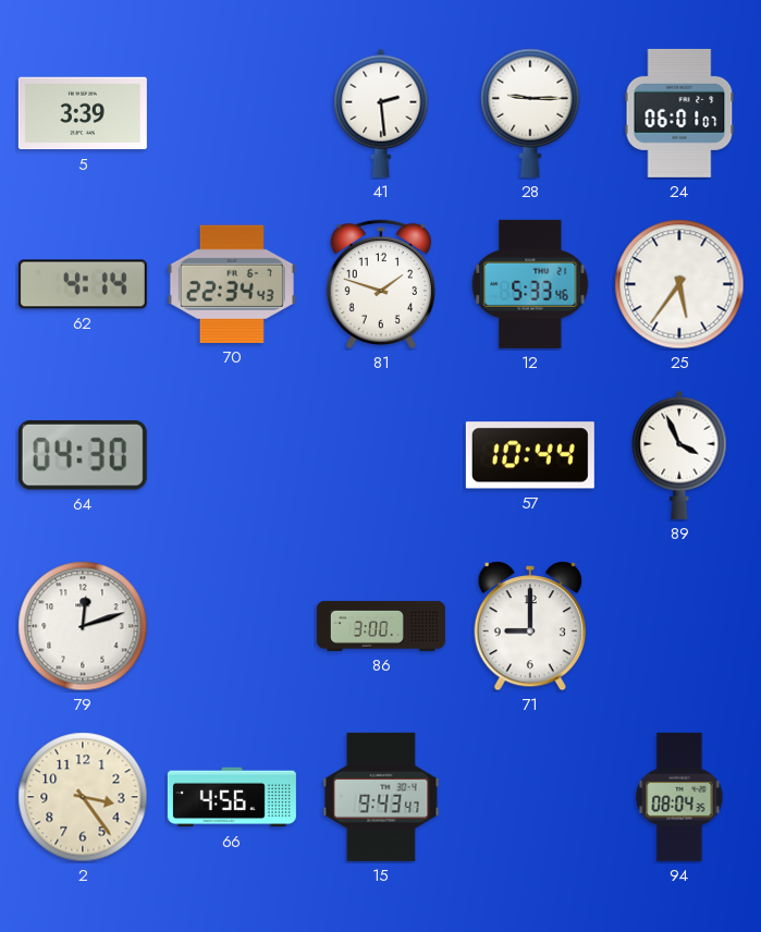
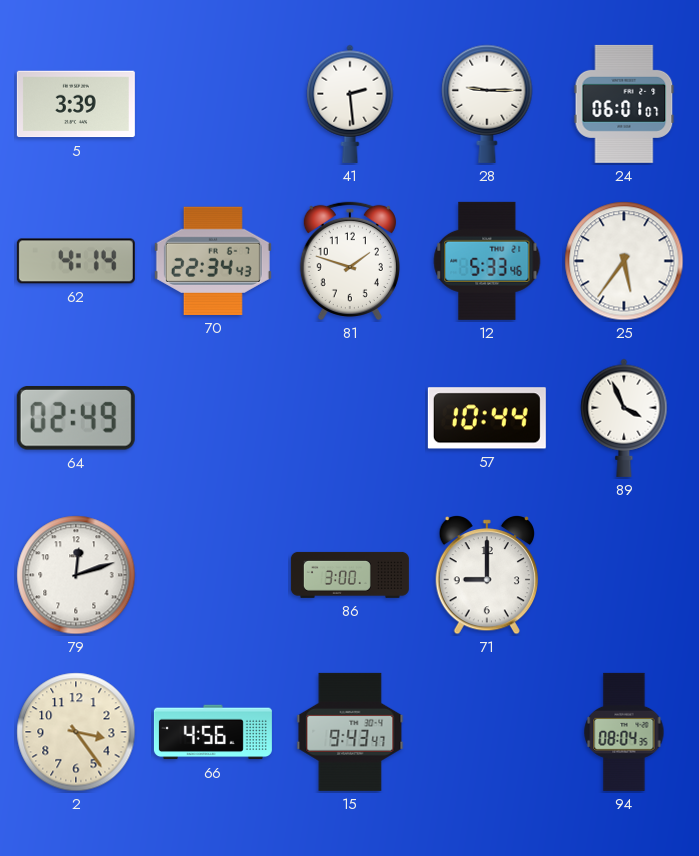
64: 04:30 -> 02:49 (76, 419)
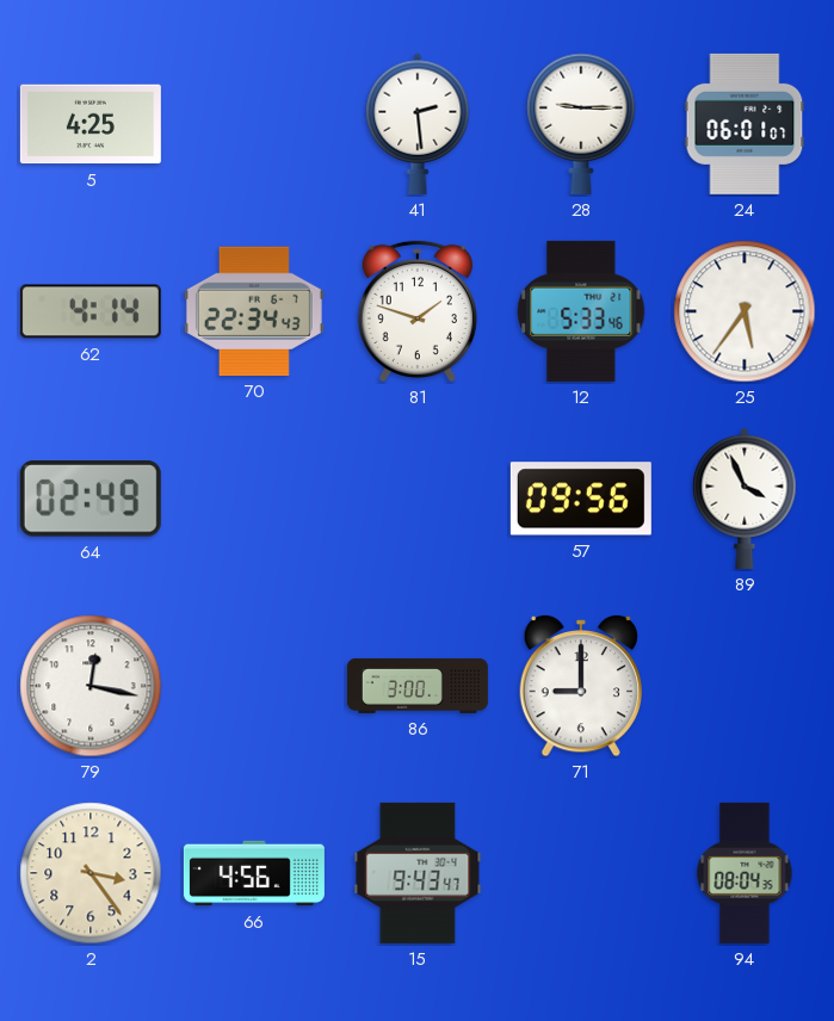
5: 3:39 -> 4:25 (91, 124)
57: 10:44 -> 09:56 (581, 499)
79: 12:12 -> 12:17 (91, 686)
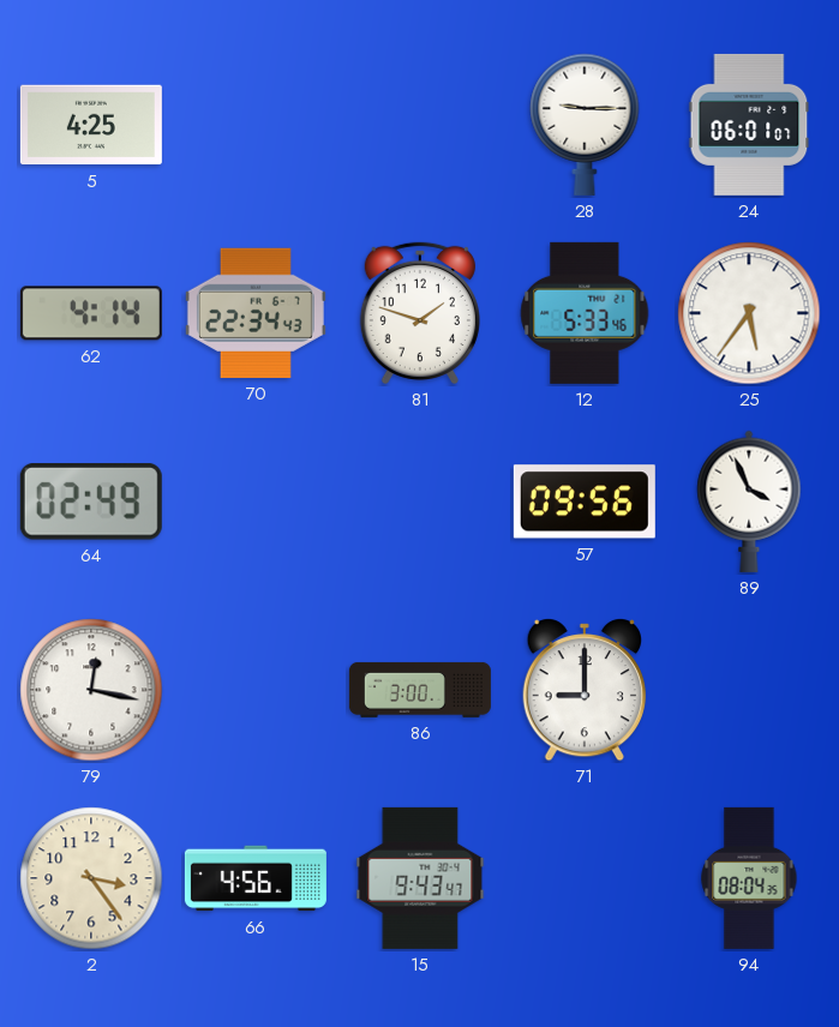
41: 2:29 -> none (418, 124)
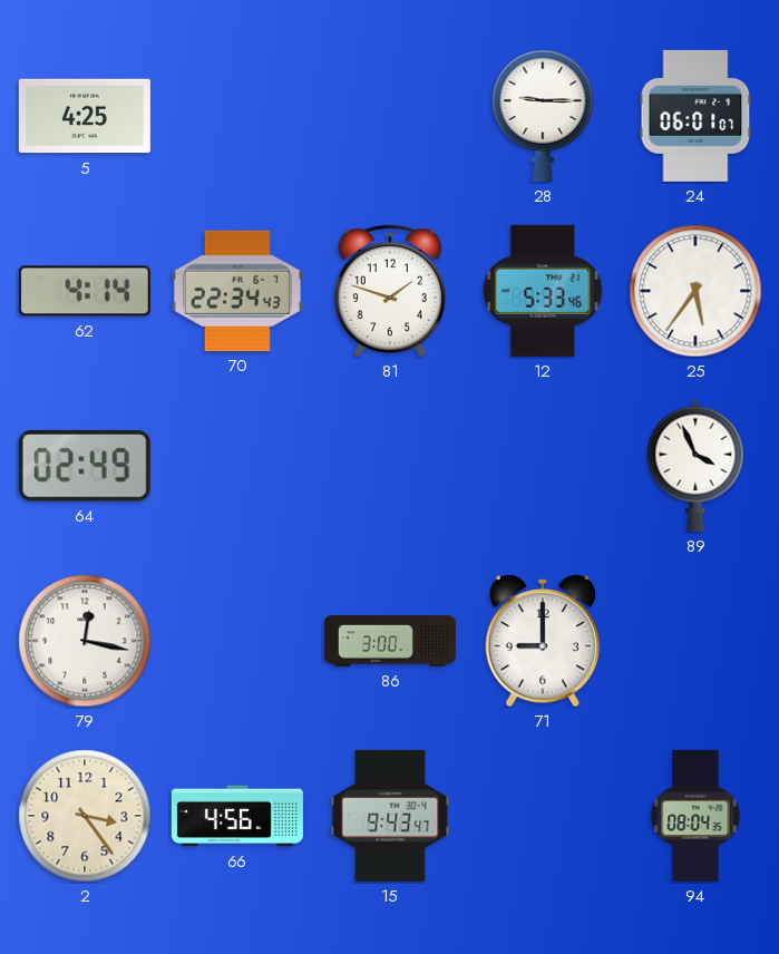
57: 09:56 -> none (585, 502)
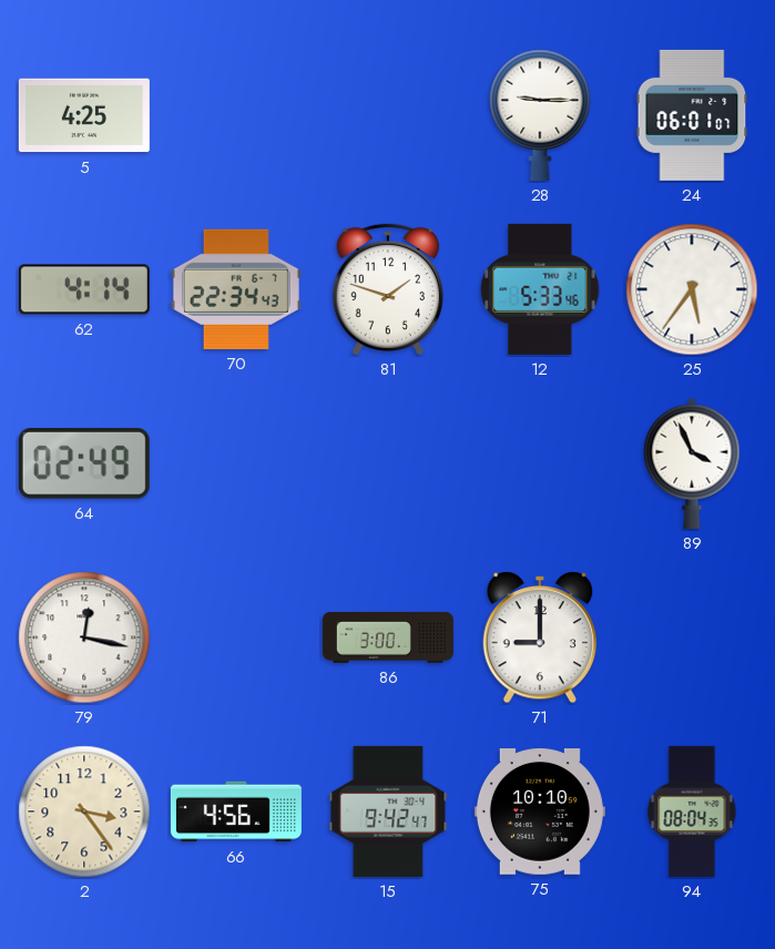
15: 9:43 -> 9:42 (388, 812)
75: none -> 10:10 (540, 813)
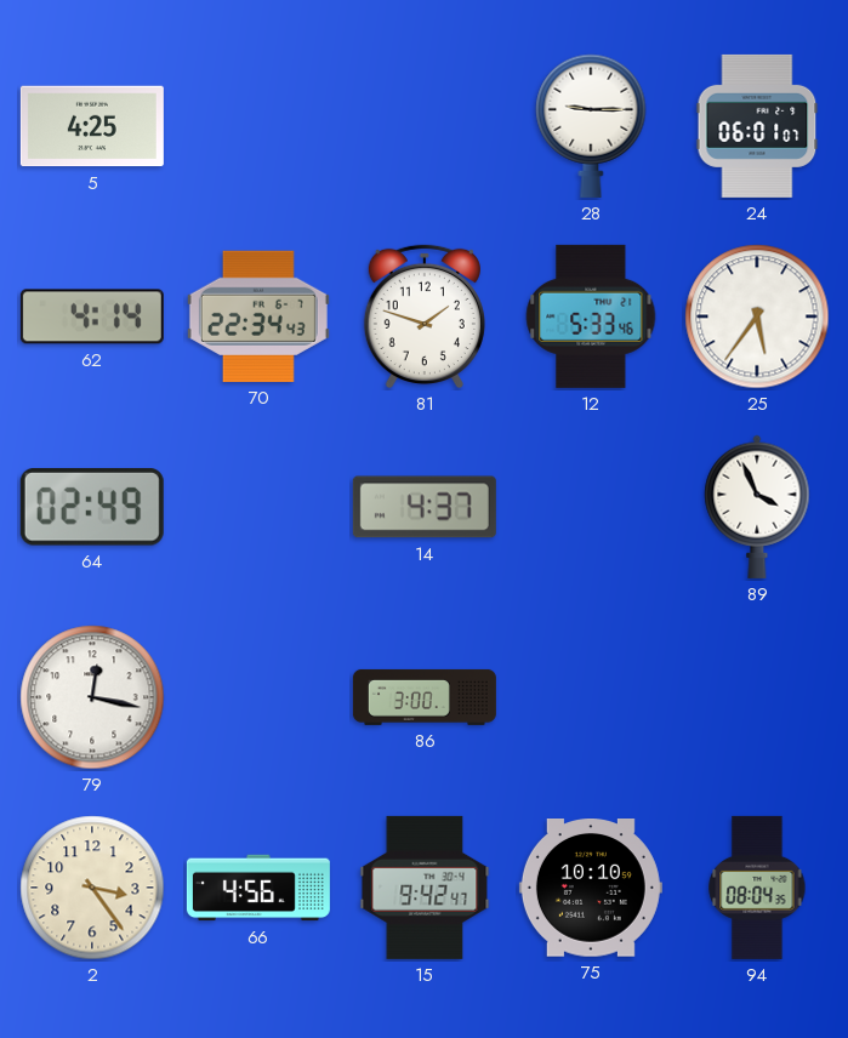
14: none -> 4:37 (425, 507)
71: 9:00 -> none (539, 639)
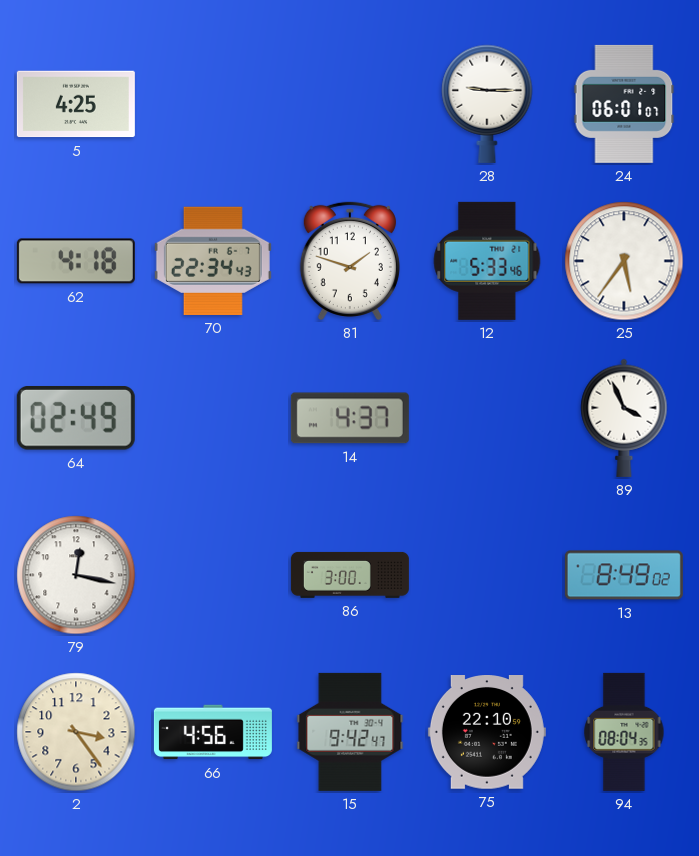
62: 4:14 -> 4:18 (76, 261)
13: none -> 8:49 (624, 575)
75: 10:10 -> 22:10 (487, 733)
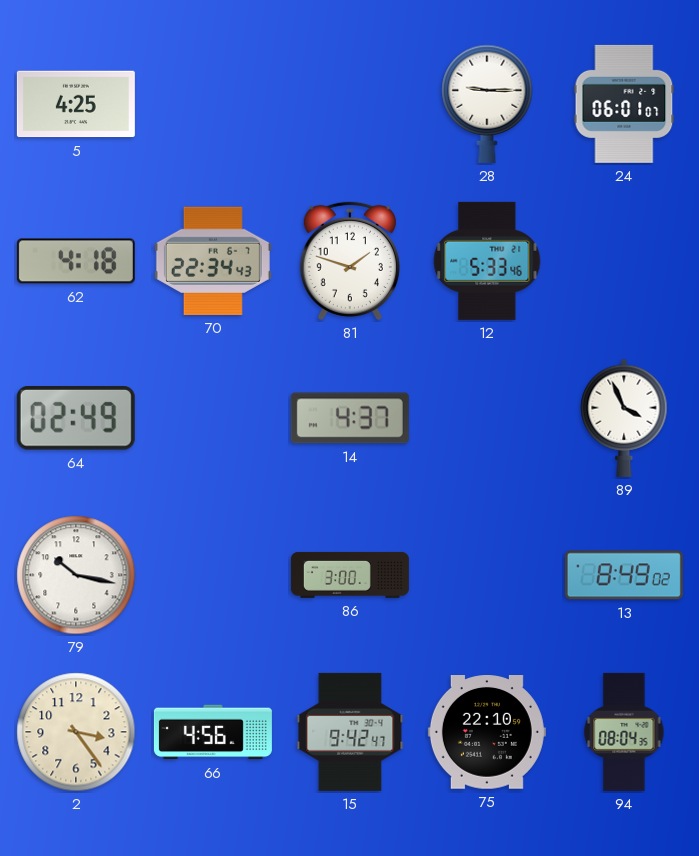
25: 5:36 -> none (624, 261)
79: 12:17 -> 10:17 (76, 575)
